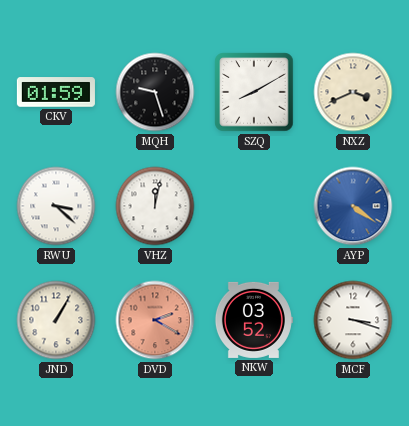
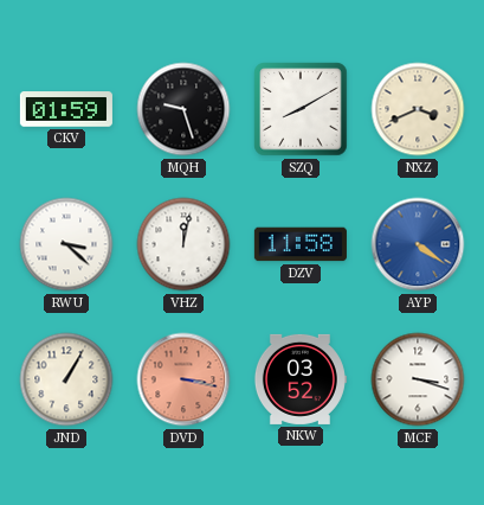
DZV: none -> 11:58 (301, 244)
DVD: 2:20 -> 3:17 (183, 379)
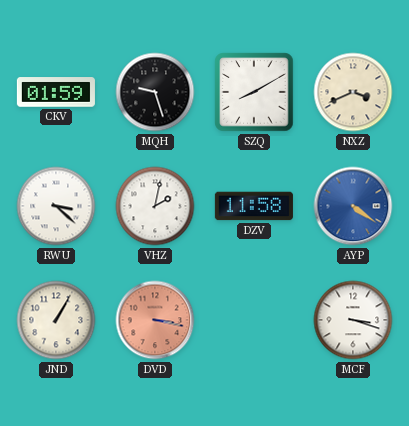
VHZ: 12:02 -> 2:02 (155, 206)
NKW: 03:52 -> none (299, 379)
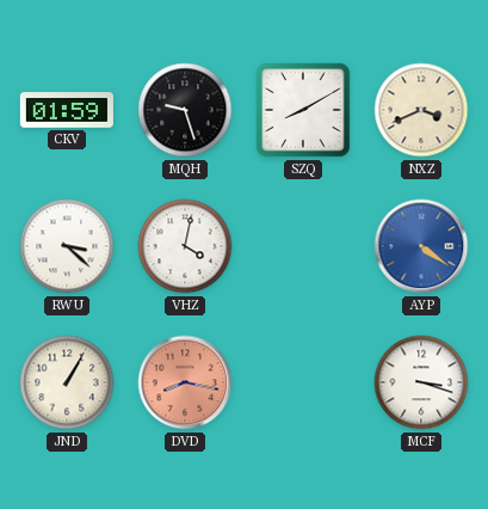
VHZ: 2:02 -> 4:02 (185, 246)
DZV: 11:58 -> none (254, 206)
DVD: 3:17 -> 8:17 (185, 382)
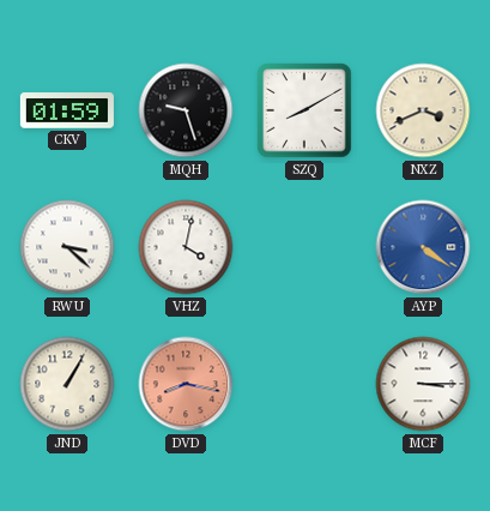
MCF: 3:18 -> 3:15 (423, 384)
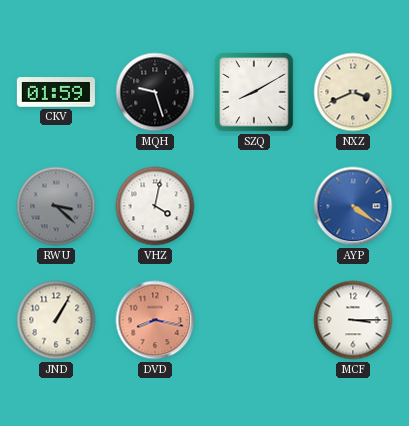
RWU dial: white -> grey (56, 206)
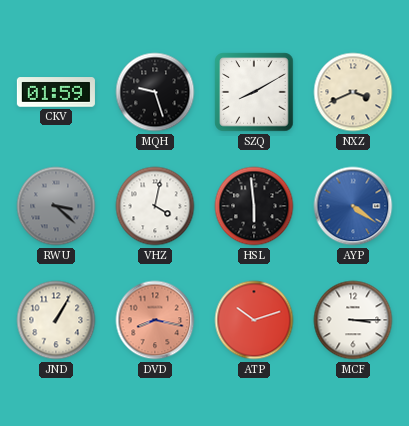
HSL: none -> 5:59 (254, 206)
ATP: none -> 10:12 (254, 320)
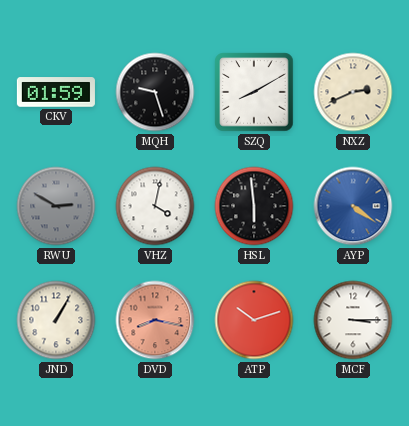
NXZ: 3:41 -> 2:41 (353, 92)
RWU: 3:22 -> 2:50 (56, 206)
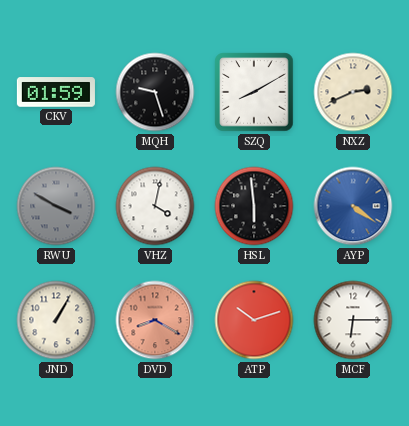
RWU: 2:50 -> 3:50 (56, 206)
DVD: 8:17 -> 8:20 (155, 320)
MCF: 3:15 -> 6:15 (353, 320)
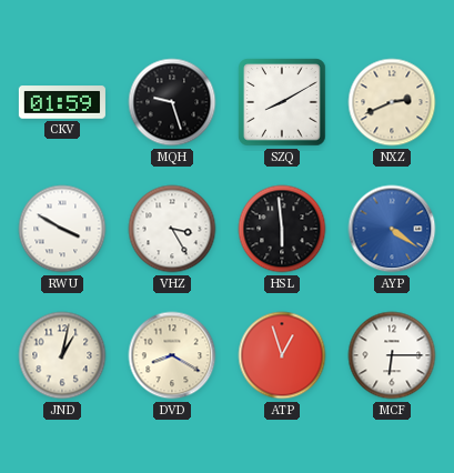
RWU dial: grey -> white (62, 229)
VHZ: 4:02 -> 3:25 (172, 229)
JND: 1:05 -> 1:02 (62, 355)
DVD dial: salmon -> cream (172, 355)
ATP: 10:12 -> 12:57 (282, 355)
